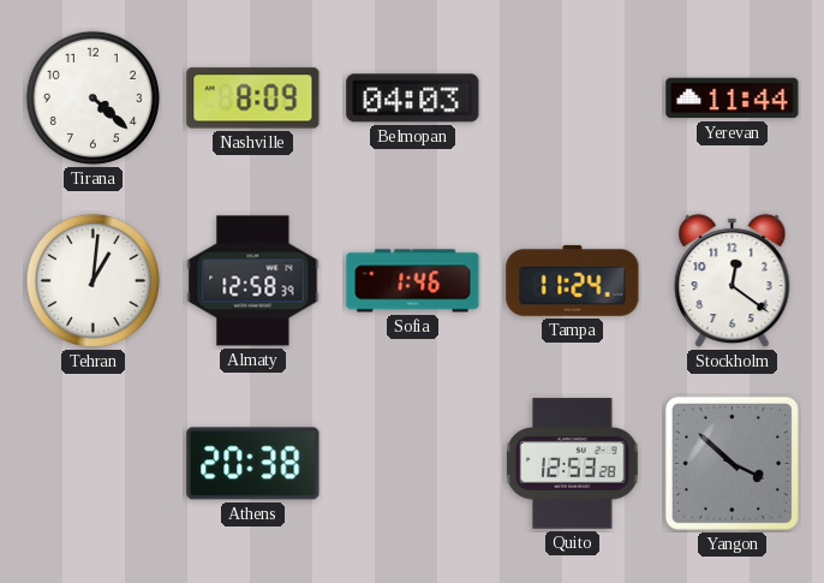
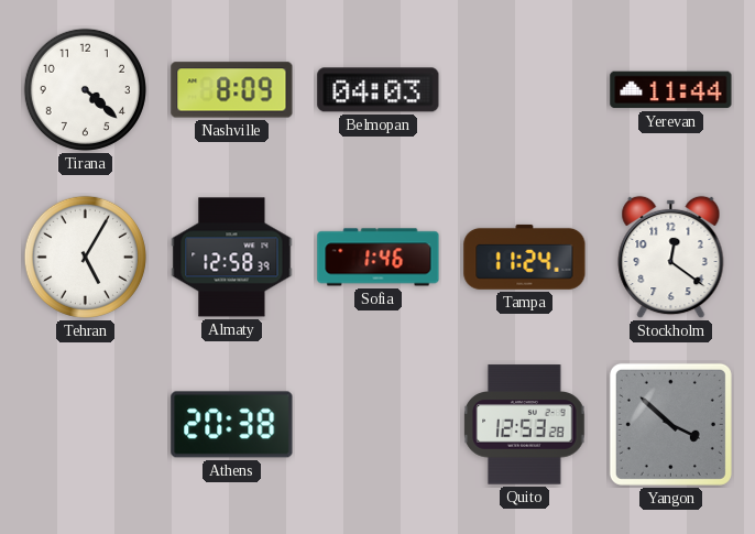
Tehran: 1:01 -> 5:05 (85, 257)
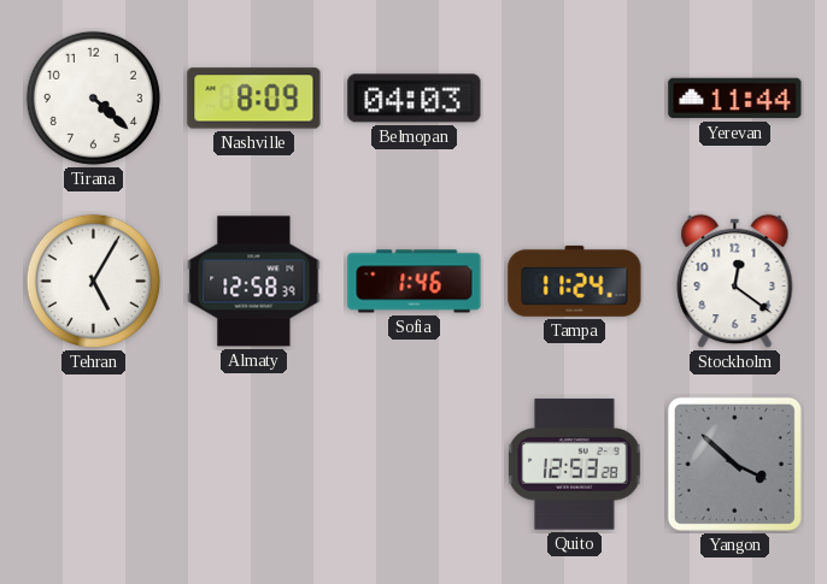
Athens: 20:38 -> none (232, 425)
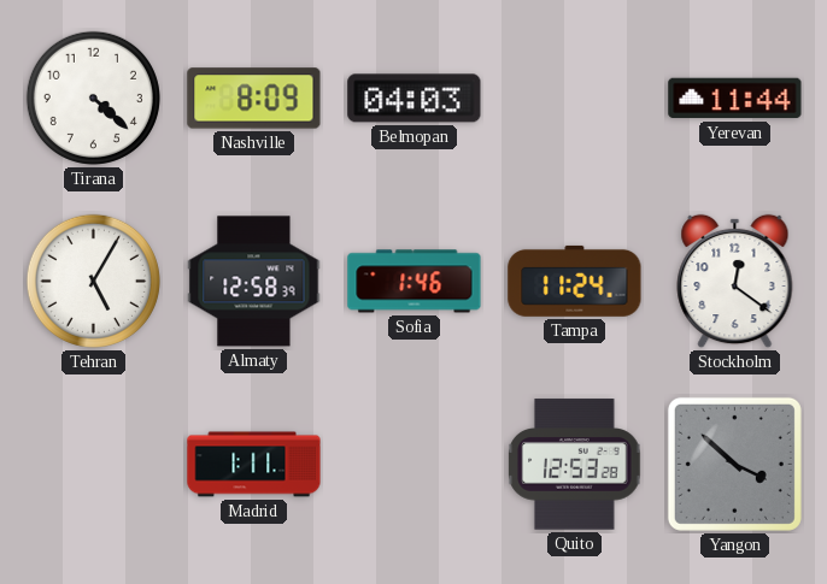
Madrid: none -> 1:11 (254, 465)
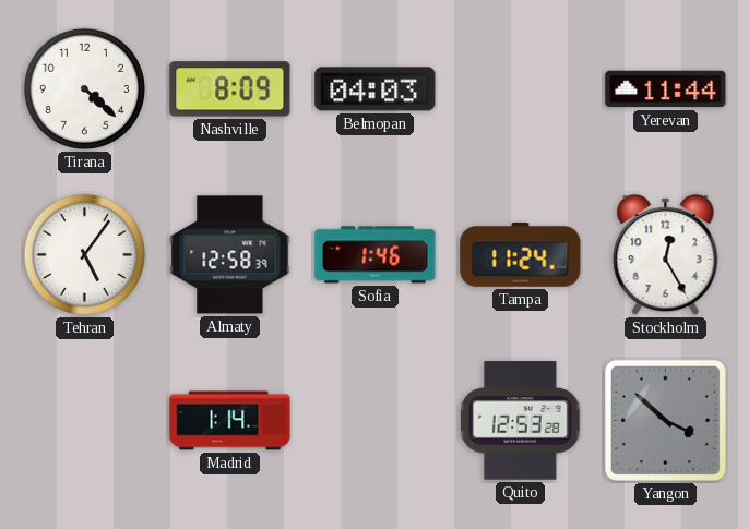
Tehran: 5:05 -> 5:06 (84, 254)
Stockholm: 12:21 -> 12:25 (666, 255)
Madrid: 1:11 -> 1:14 (230, 421)
